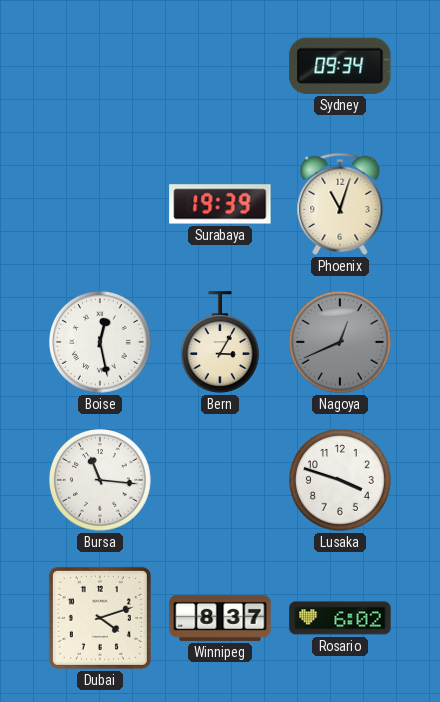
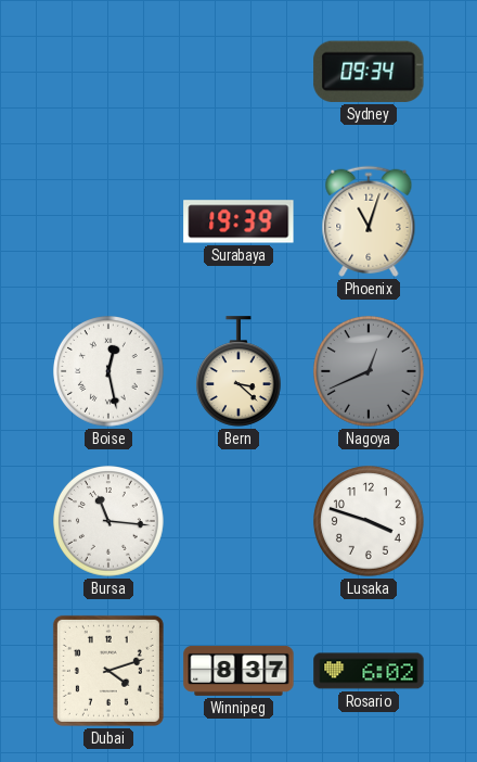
Bern: 3:05 -> 3:22 (238, 371)
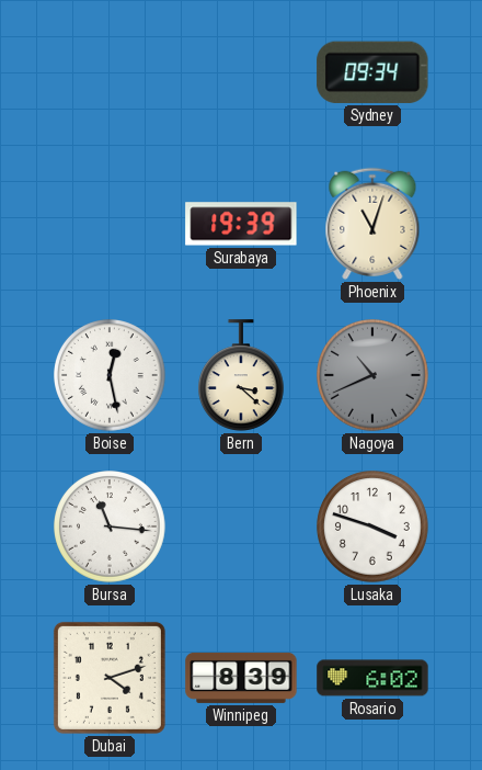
Nagoya: 12:41 -> 10:41 (374, 376)
Winnipeg: 8:37 -> 8:39 (241, 678)
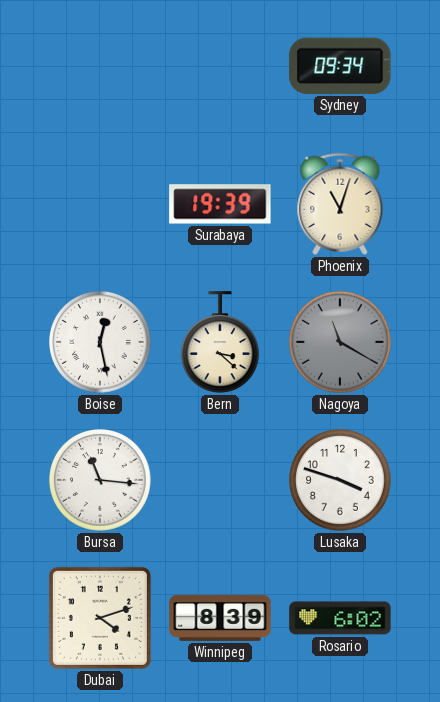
Nagoya: 10:41 -> 11:20 (341, 343)
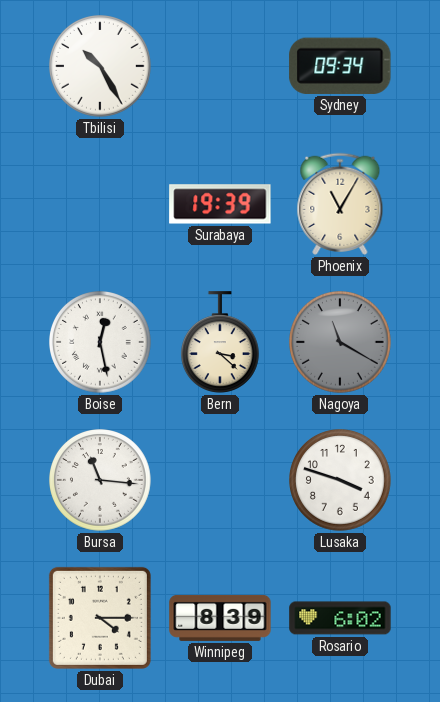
Tbilisi: none -> 10:25 (101, 67)
Phoenix: 11:03 -> 11:05 (340, 204)
Dubai: 4:12 -> 4:15 (100, 618)
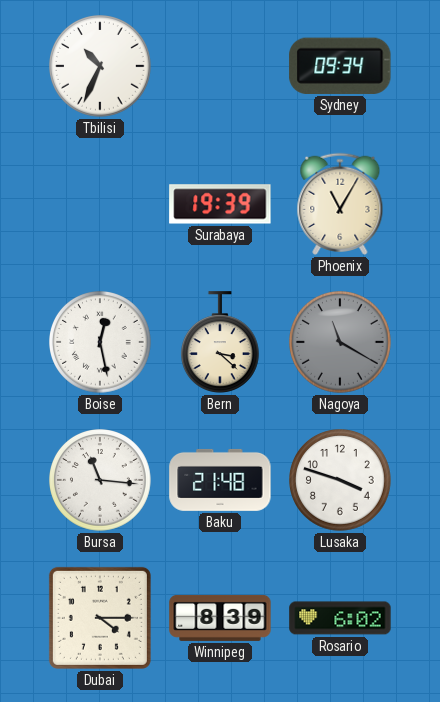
Tbilisi: 10:25 -> 10:34 (101, 67)
Baku: none -> 21:48 (220, 480)
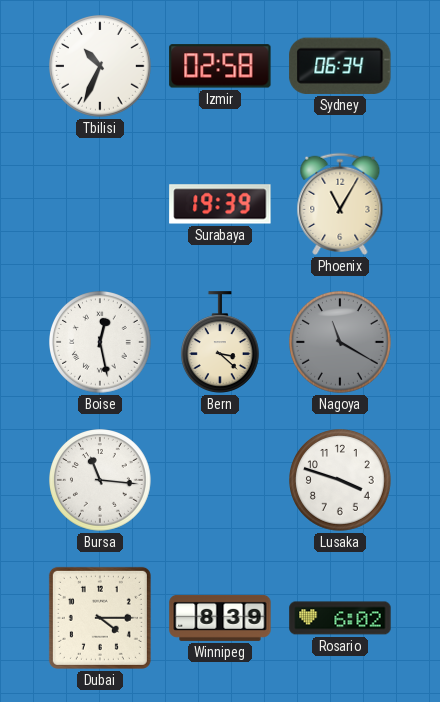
Izmir: none -> 02:58 (220, 66)
Sydney: 09:34 -> 06:34 (340, 66)
Baku: 21:48 -> none (220, 480)
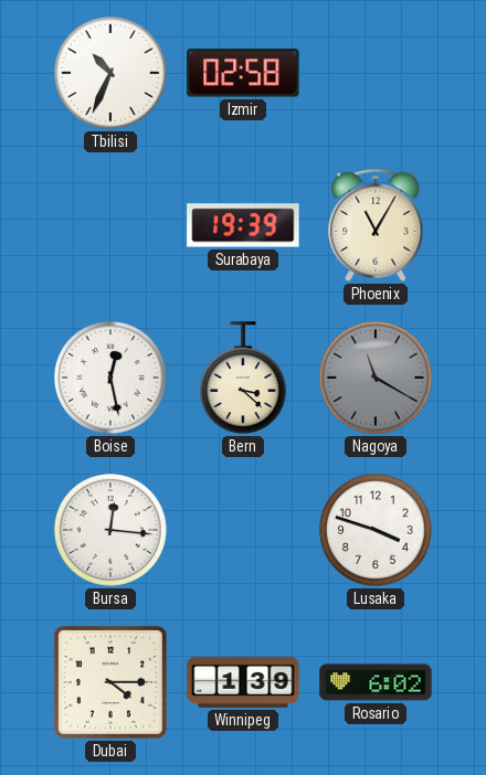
Sydney: 06:34 -> none (340, 66)
Bursa: 11:16 -> 12:16 (112, 531)
Winnipeg: 8:39 -> 1:39 (243, 682)
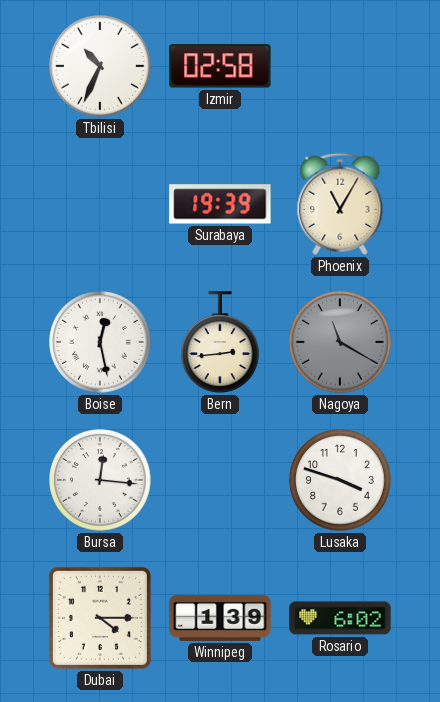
Bern: 3:22 -> 2:44 (220, 342)
